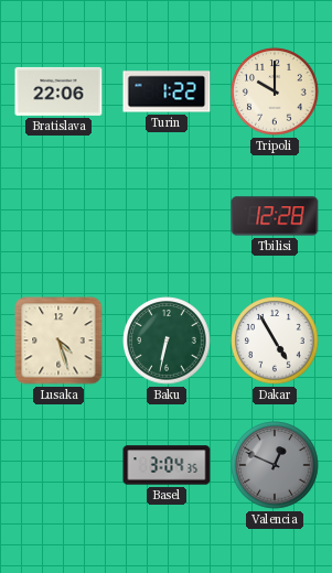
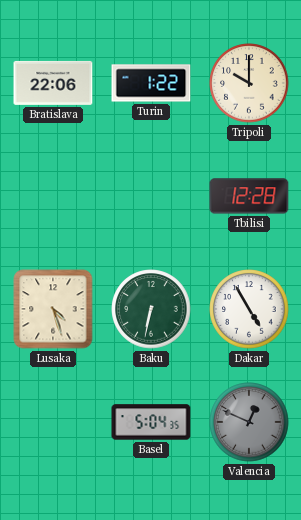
Basel: 3:04 -> 5:04 (151, 422)
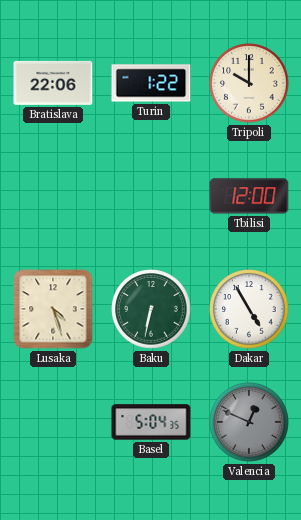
Tbilisi: 12:28 -> 12:00 (249, 196)
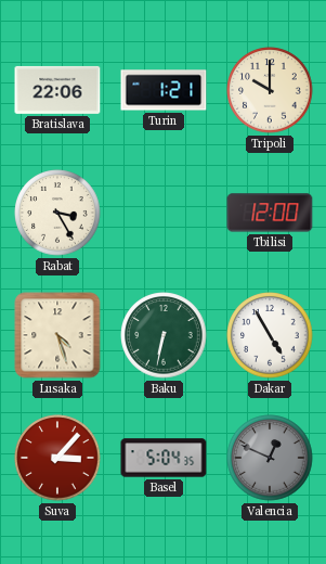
Turin: 1:22 -> 1:21 (164, 90)
Rabat: none -> 3:25 (57, 213)
Suva: none -> 3:07 (57, 458)
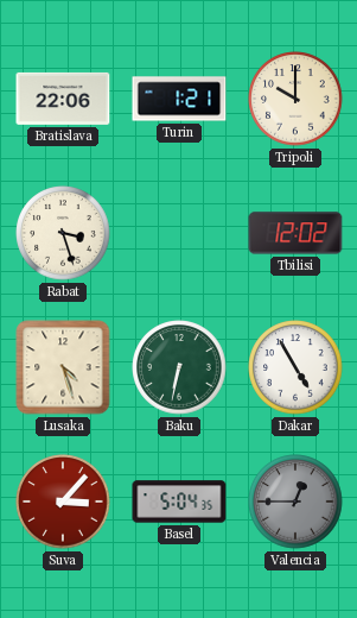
Rabat: 3:25 -> 3:27 (63, 233)
Tbilisi: 12:00 -> 12:02 (295, 233)
Valencia: 12:49 -> 12:45 (295, 502)
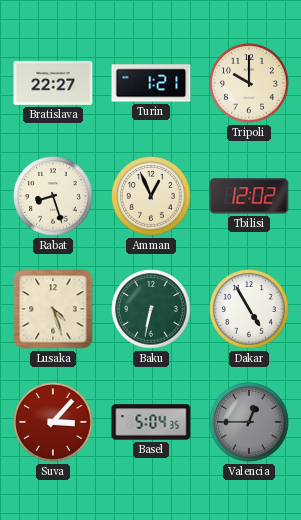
Bratislava: 22:06 -> 22:27 (53, 83)
Rabat: 3:27 -> 8:27 (53, 196)
Amman: none -> 12:56 (151, 196)
